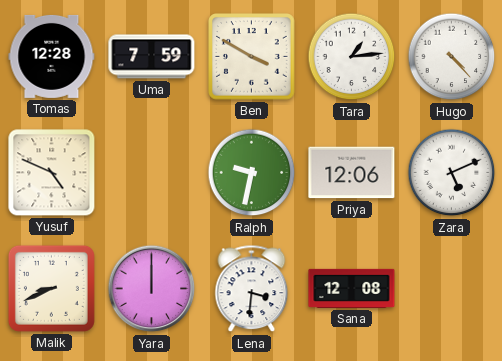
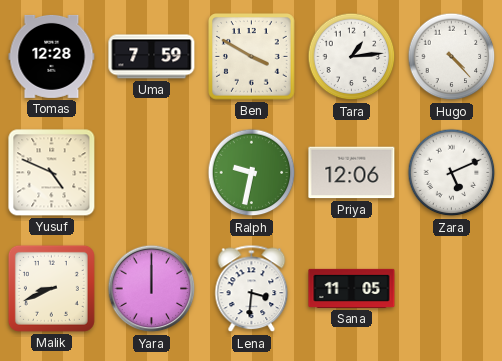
Sana: 12:08 -> 11:05 (352, 288)
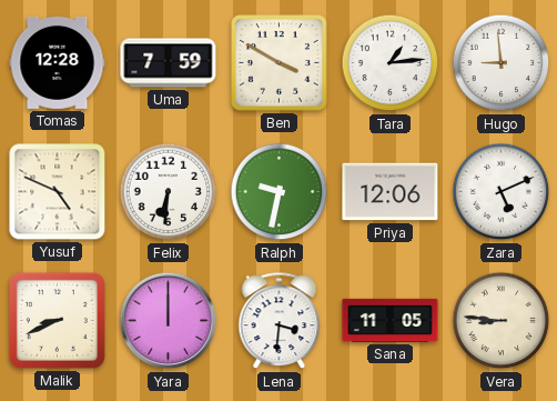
Hugo: 4:23 -> 8:59 (502, 63)
Felix: none -> 6:31 (169, 192)
Vera: none -> 8:46 (502, 321)
